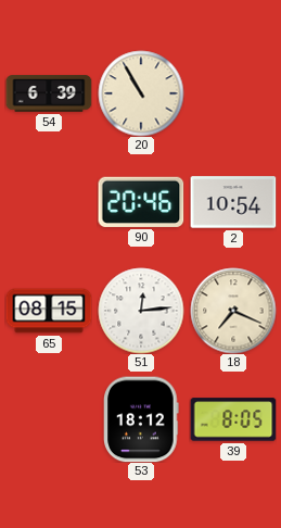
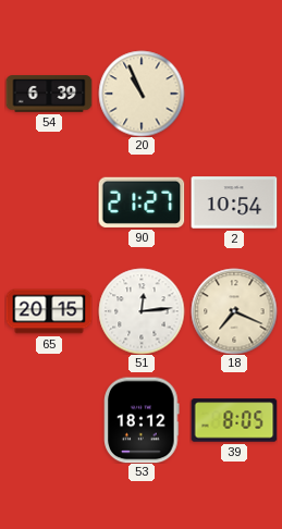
20: 10:55 -> 10:56 (142, 94)
90: 20:46 -> 21:27 (142, 202)
65: 08:15 -> 20:15 (49, 311)
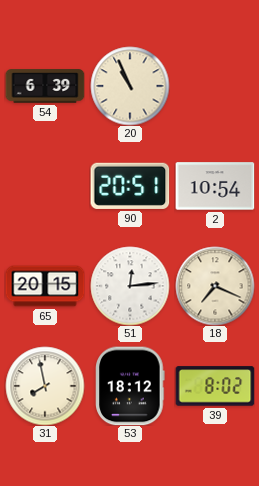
90: 21:27 -> 20:51 (130, 186)
31: none -> 7:58 (45, 386)
39: 8:05 -> 8:02 (215, 386)
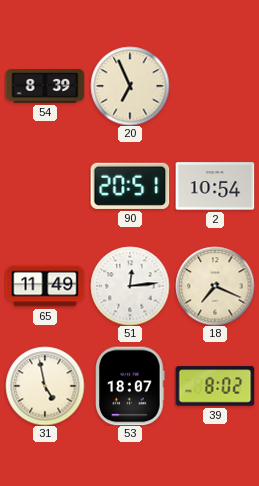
54: 6:39 -> 8:39 (45, 86)
20: 10:56 -> 6:56 (130, 86)
65: 20:15 -> 11:49 (45, 286)
31: 7:58 -> 4:58 (45, 386)
53: 18:12 -> 18:07 (130, 386)
